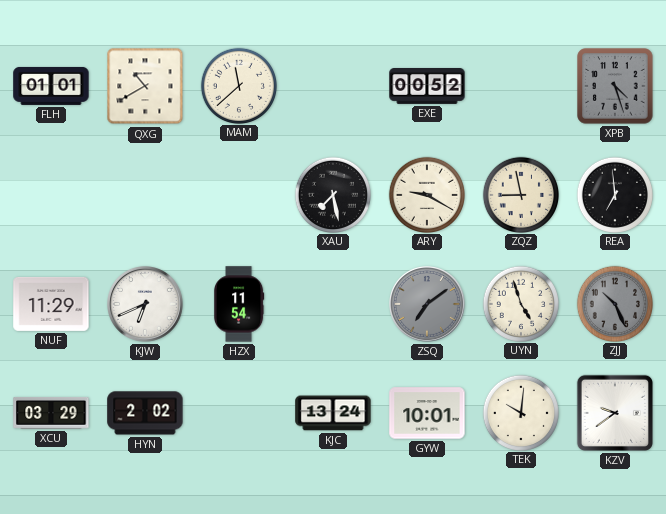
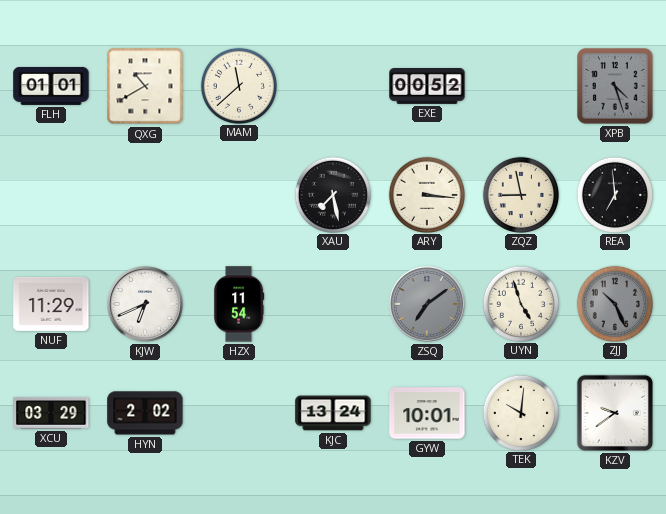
ARY: 9:20 -> 3:16 (426, 194)
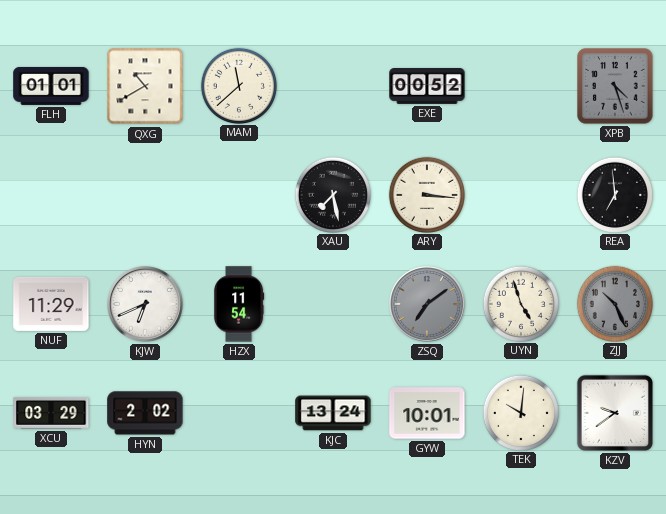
ZQZ: 8:58 -> none (520, 194)
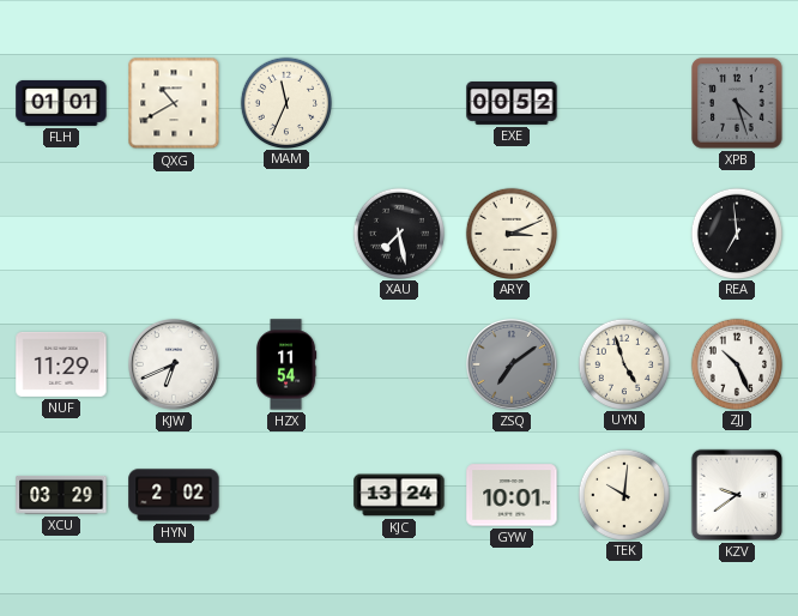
MAM: 11:38 -> 11:34 (285, 102)
ARY: 3:16 -> 3:11 (510, 232)
ZJJ dial: grey -> white (736, 363)
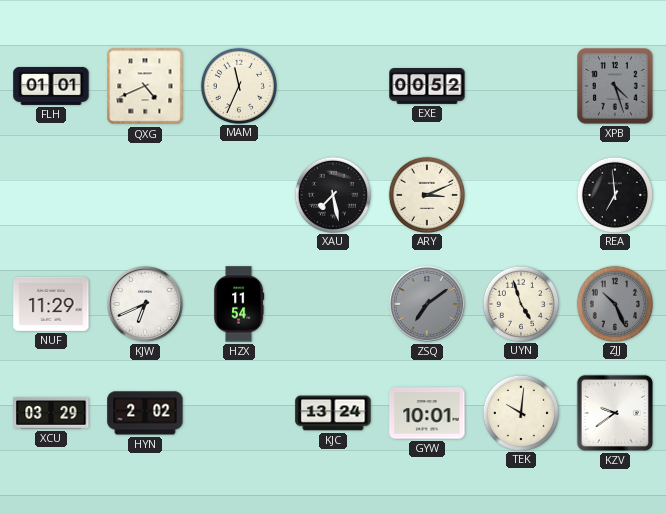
QXG: 10:40 -> 4:41 (145, 86)
ZJJ dial: white -> grey (614, 303)
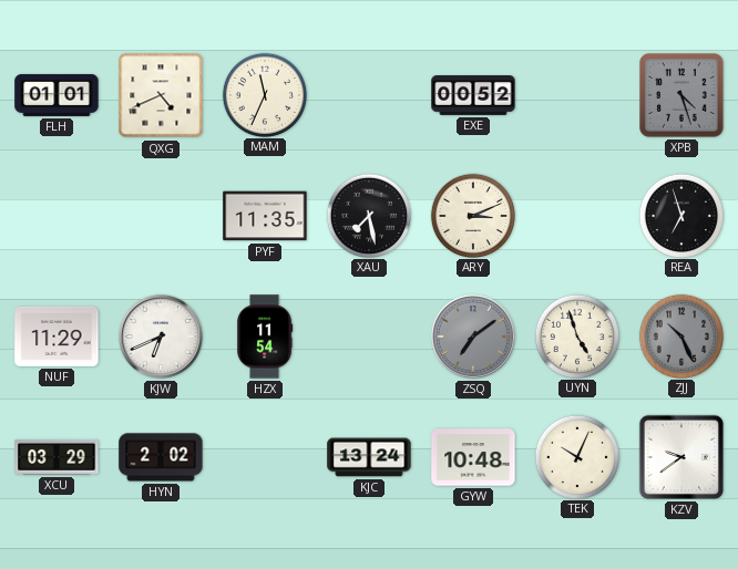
PYF: none -> 11:35 (265, 216)
REA: 6:59 -> 6:57 (680, 215)
GYW: 10:01 -> 10:48 (473, 457)
TEK: 10:01 -> 10:04 (576, 456)
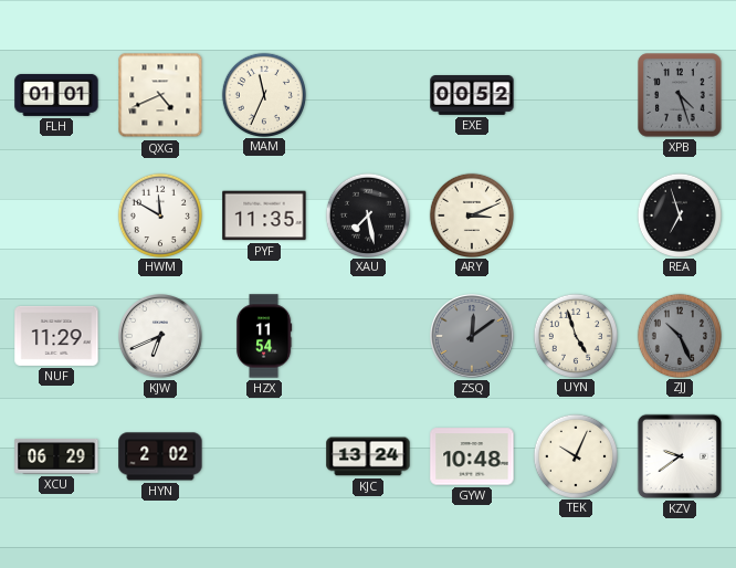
HWM: none -> 11:50 (159, 214)
ZSQ: 7:09 -> 12:09 (473, 337)
XCU: 03:29 -> 06:29 (56, 457)
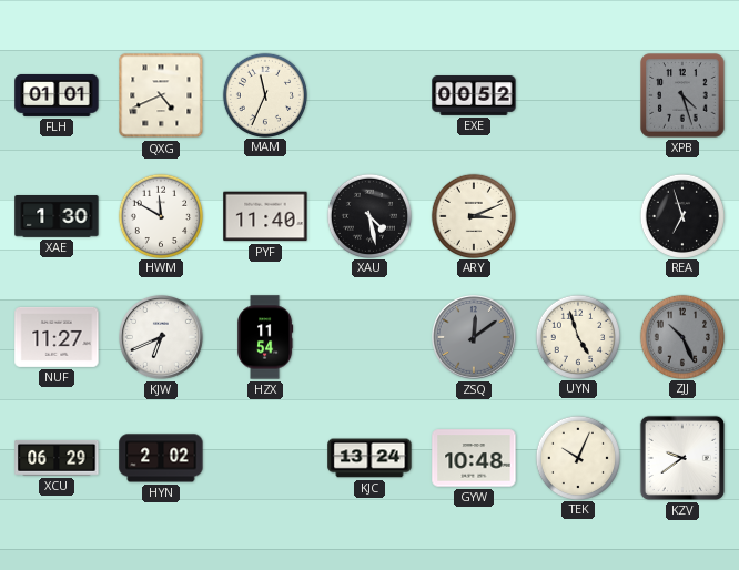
XAE: none -> 1:30 (57, 217)
PYF: 11:35 -> 11:40 (265, 216)
XAU: 7:28 -> 4:28 (368, 215)
NUF: 11:29 -> 11:27 (57, 337)
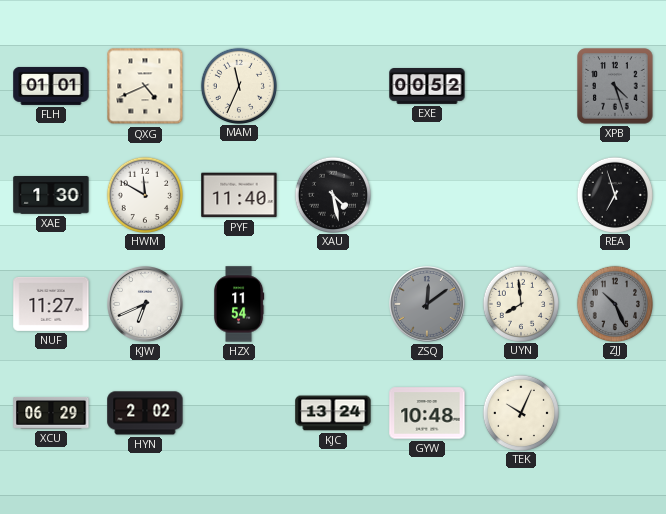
ARY: 3:11 -> none (473, 215)
UYN: 4:57 -> 7:59 (520, 303)
KZV: 9:39 -> none (682, 458)
